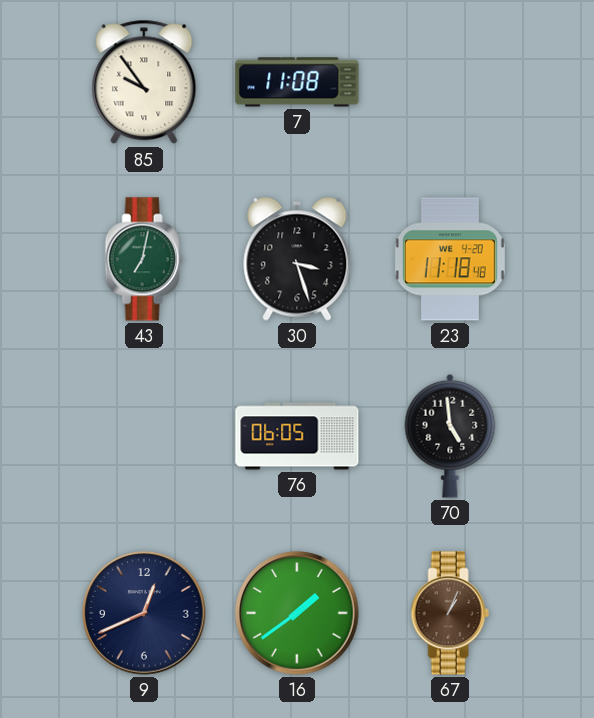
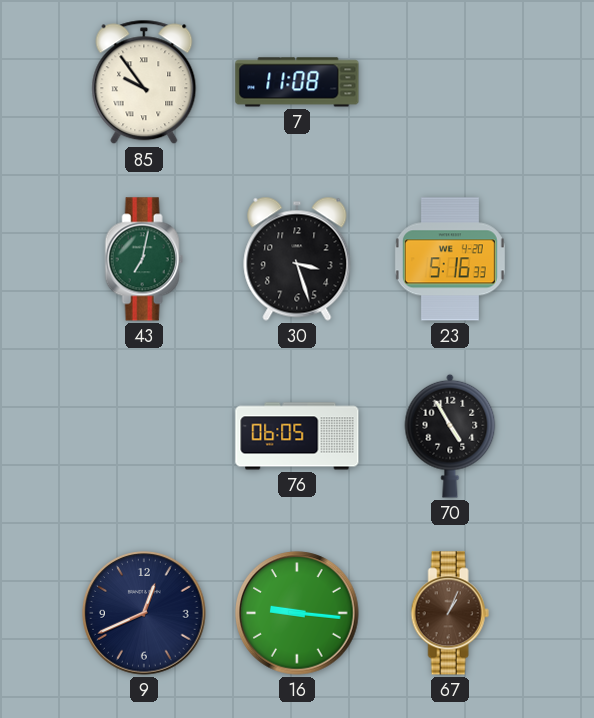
23: 11:18 -> 5:16 (450, 259)
70: 4:59 -> 4:55 (450, 436)
16: 1:39 -> 9:16 (297, 613)
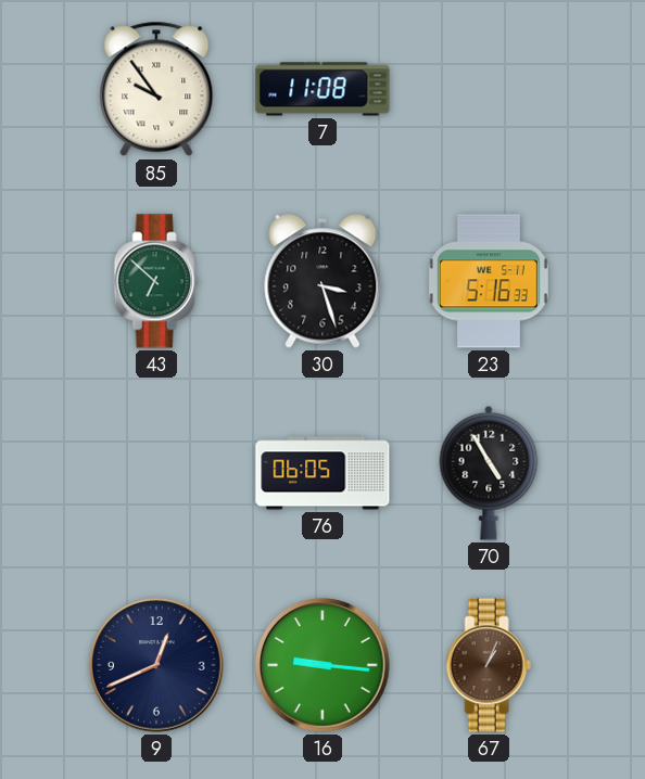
43: 7:02 -> 6:52 (156, 281)
23 date: WE 4-20 -> WE 5-11 (489, 281)
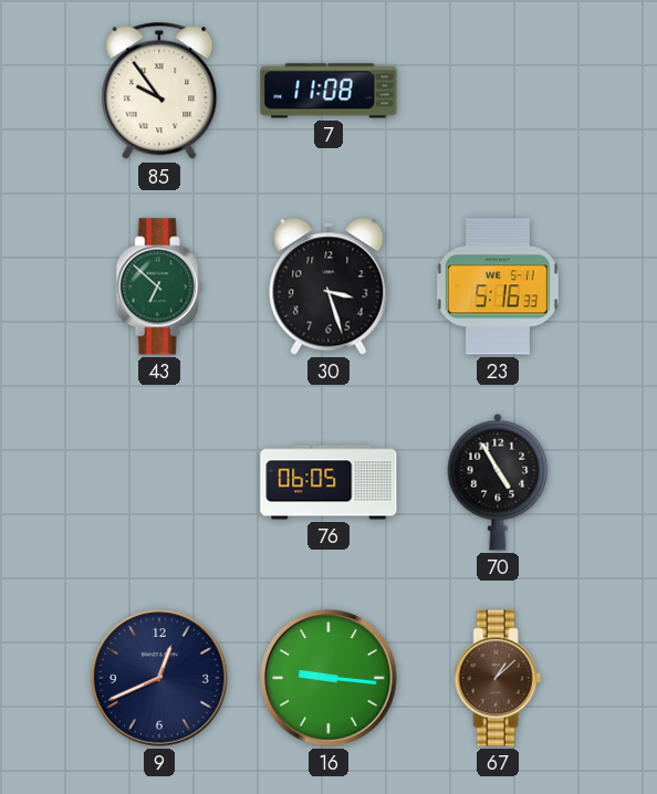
67: 1:04 -> 1:08 (498, 678)
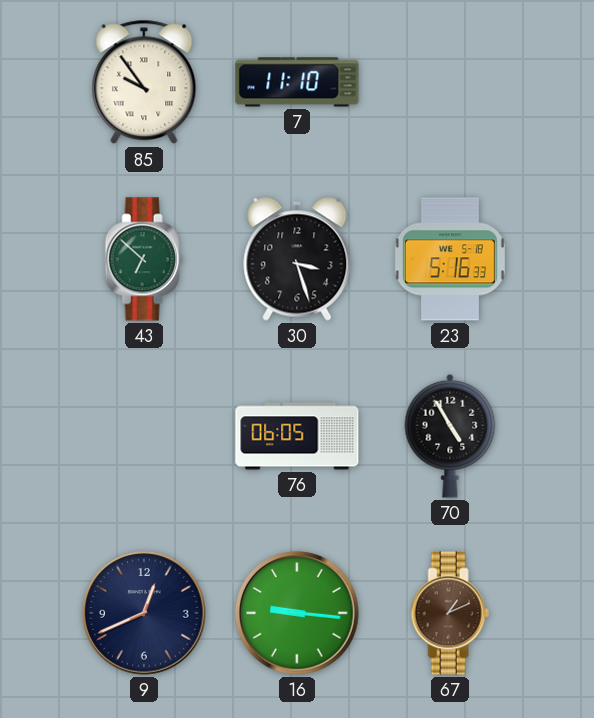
7: 11:08 -> 11:10 (297, 82)
23 date: WE 5-11 -> WE 5-18 (450, 259)
67: 1:08 -> 1:11 (450, 613)
